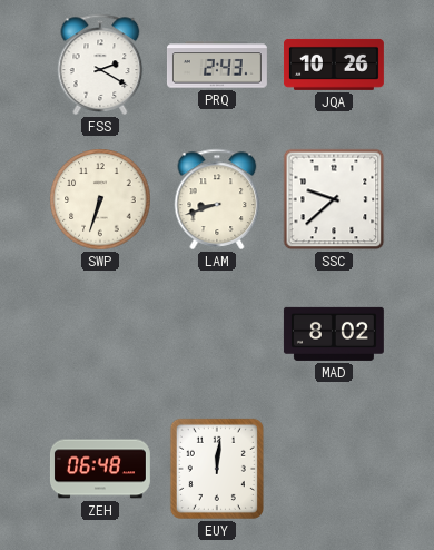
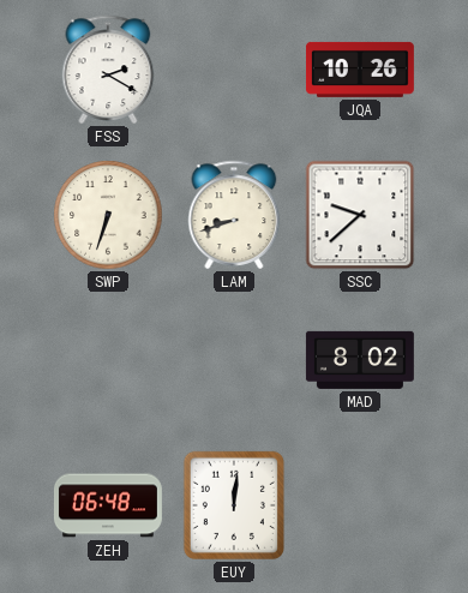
PRQ: 2:43 -> none (217, 65)
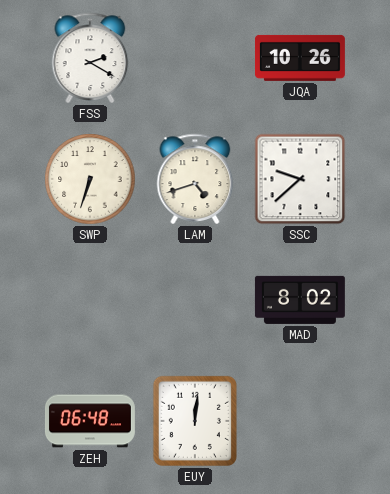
LAM: 8:42 -> 4:42 (195, 179)
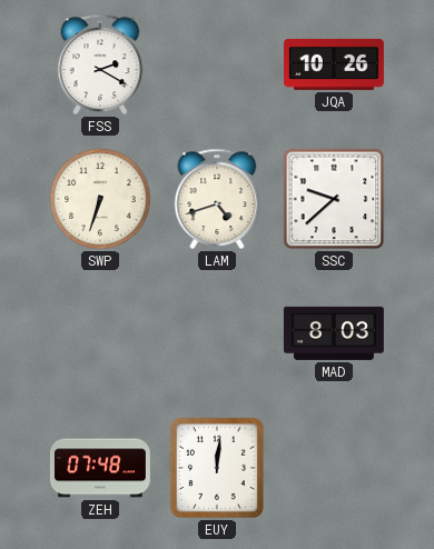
MAD: 8:02 -> 8:03 (334, 333)
ZEH: 06:48 -> 07:48 (100, 468)
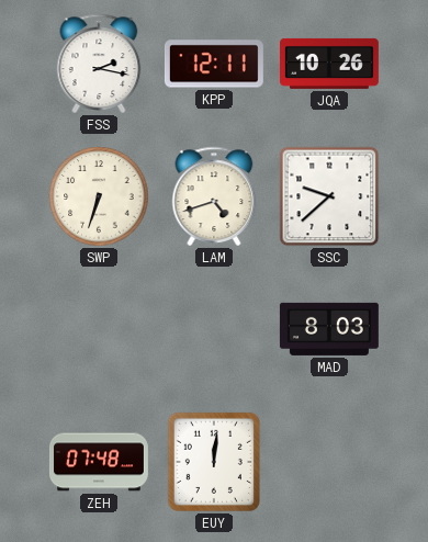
FSS: 2:20 -> 2:17 (99, 64)
KPP: none -> 12:11 (214, 64)
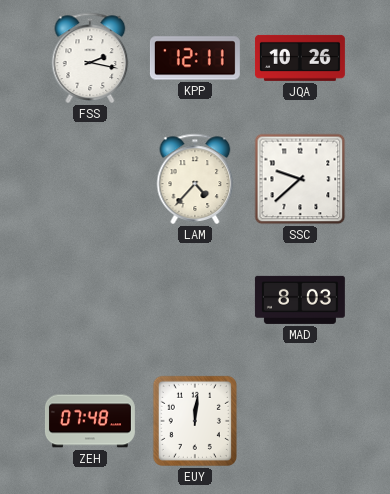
SWP: 6:33 -> none (99, 196)
LAM: 4:42 -> 4:37 (195, 179)
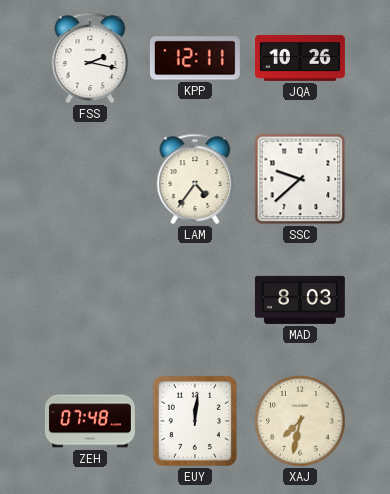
LAM: 4:37 -> 4:36 (195, 179)
XAJ: none -> 7:32 (300, 421)
